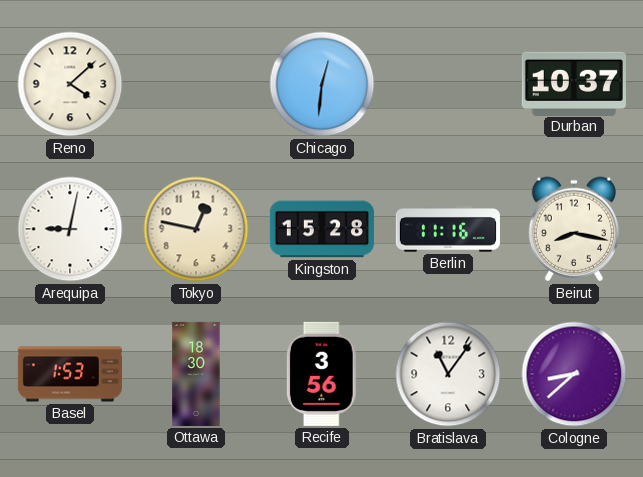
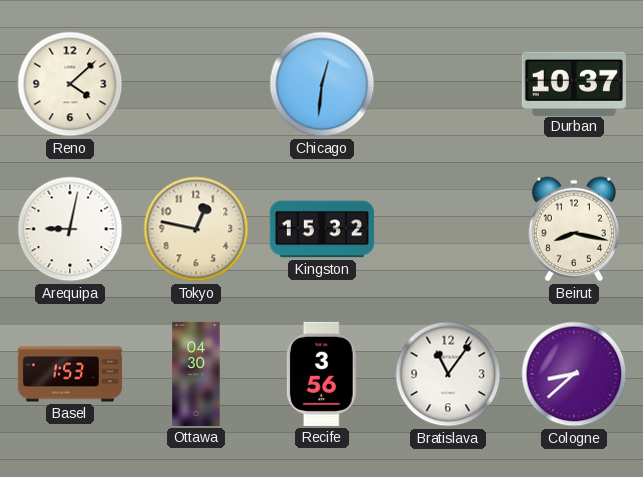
Kingston: 15:28 -> 15:32 (322, 229)
Berlin: 11:16 -> none (448, 229)
Ottawa: 18:30 -> 04:30 (196, 374)
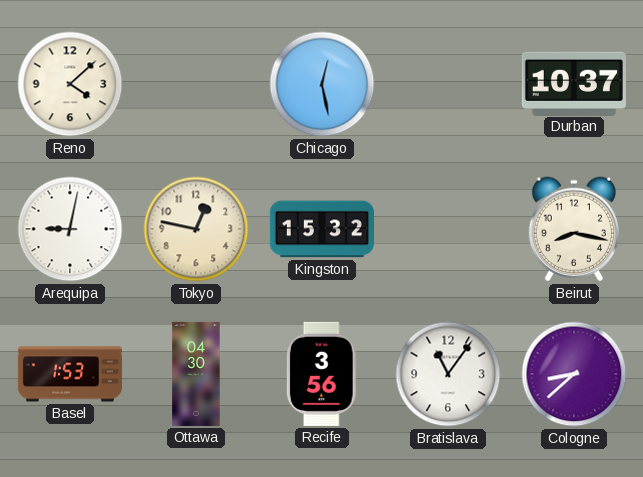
Chicago: 12:31 -> 12:28 (322, 84)
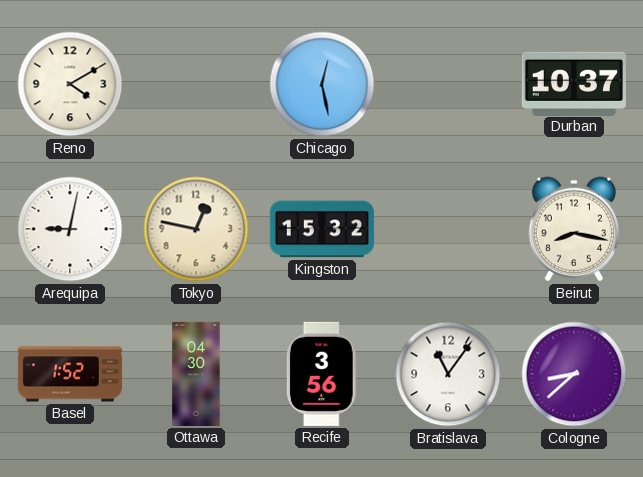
Reno: 4:08 -> 4:10 (70, 84)
Basel: 1:53 -> 1:52 (70, 374)
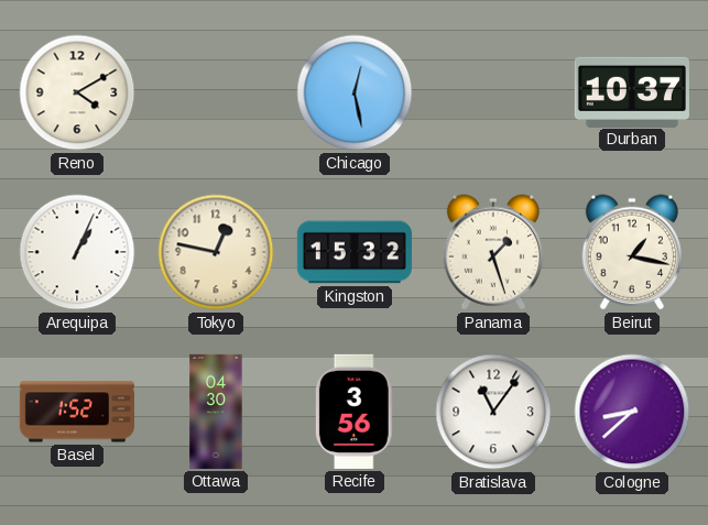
Arequipa: 9:02 -> 1:04 (77, 252)
Panama: none -> 1:27 (493, 252)
Beirut: 8:17 -> 1:17 (632, 252)
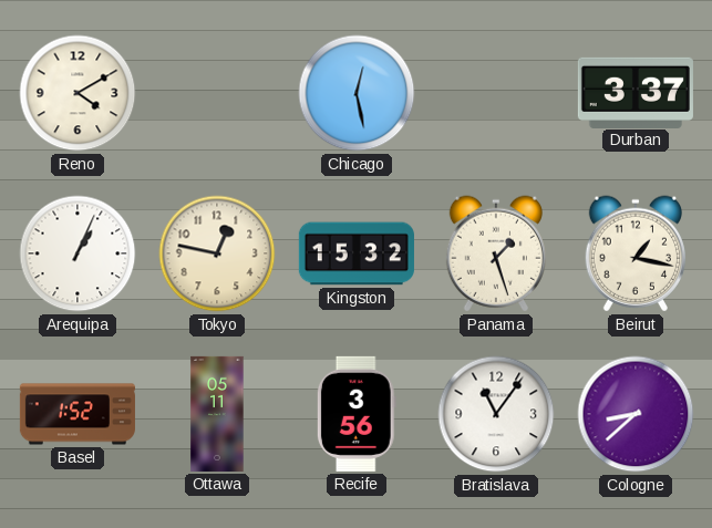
Durban: 10:37 -> 3:37 (636, 92)
Ottawa: 04:30 -> 05:11 (217, 414)
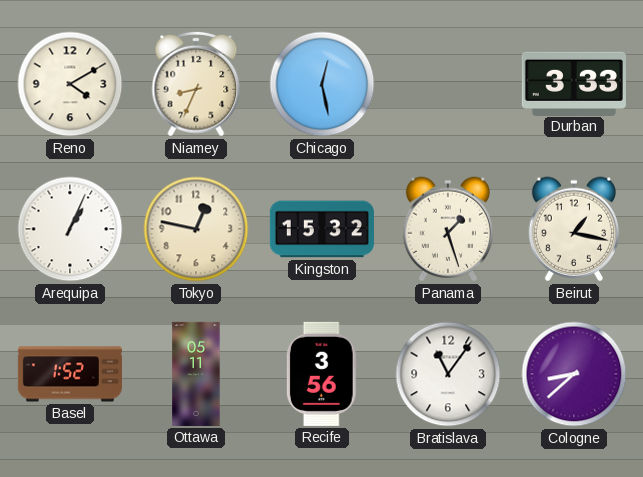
Niamey: none -> 8:34 (196, 84)
Durban: 3:37 -> 3:33 (574, 83)
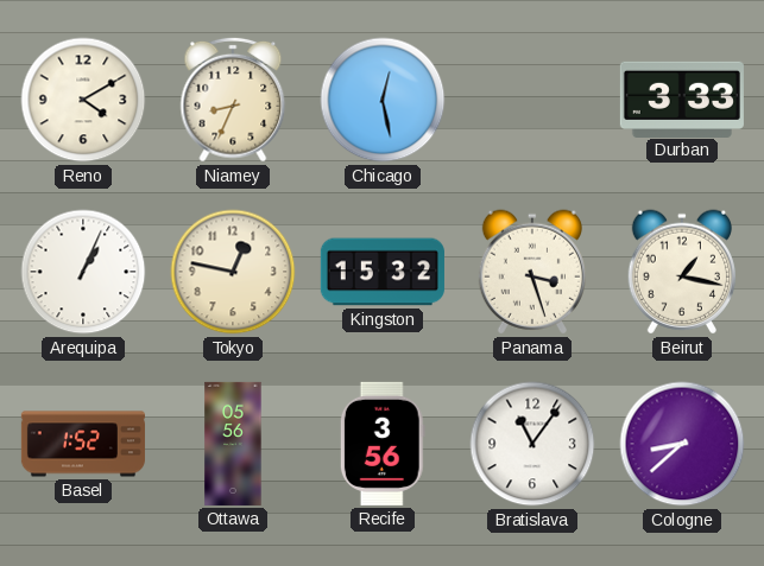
Panama: 1:27 -> 3:27 (532, 272)
Ottawa: 05:11 -> 05:56 (233, 444)
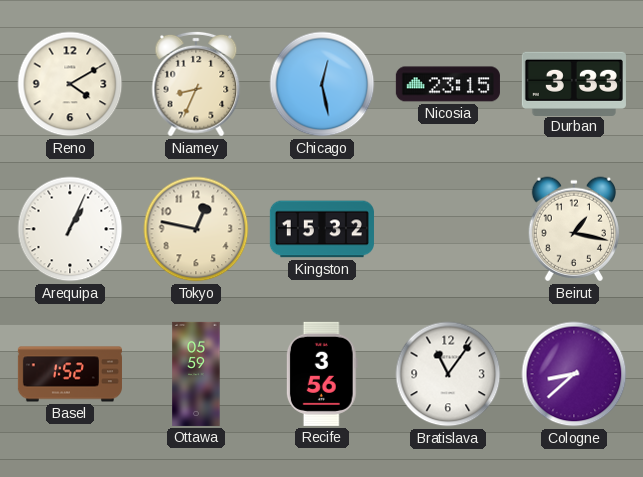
Nicosia: none -> 23:15 (448, 84)
Panama: 3:27 -> none (532, 272)
Ottawa: 05:56 -> 05:59 (196, 374)
